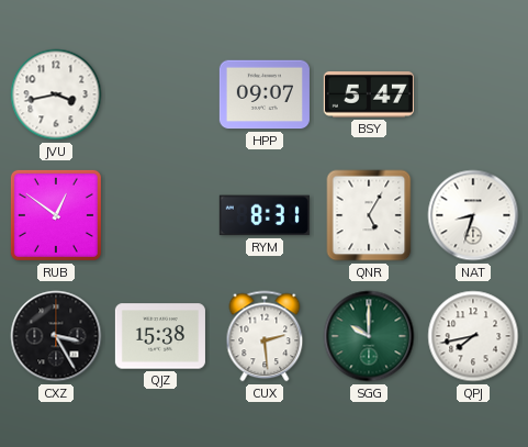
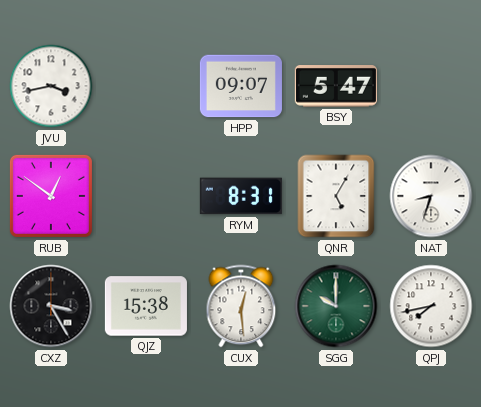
CUX: 2:29 -> 12:29 (241, 306)
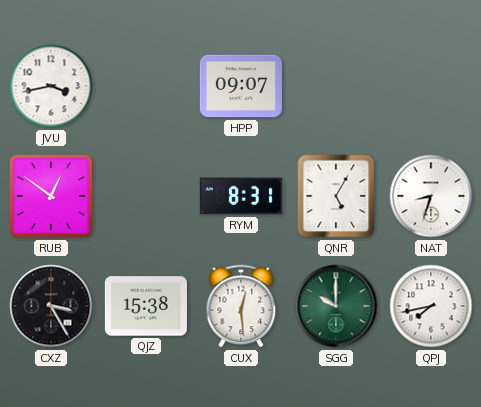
BSY: 5:47 -> none (336, 87)
